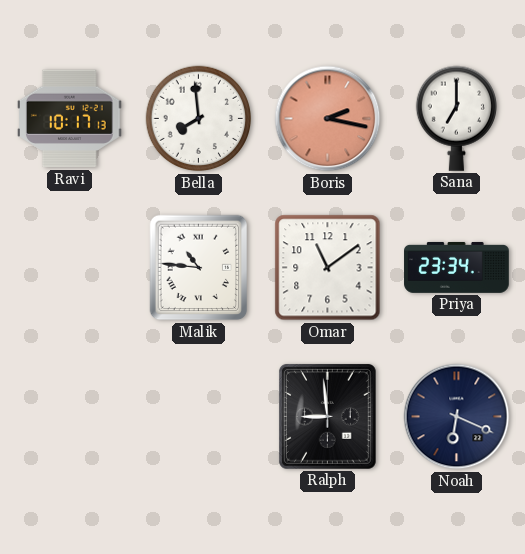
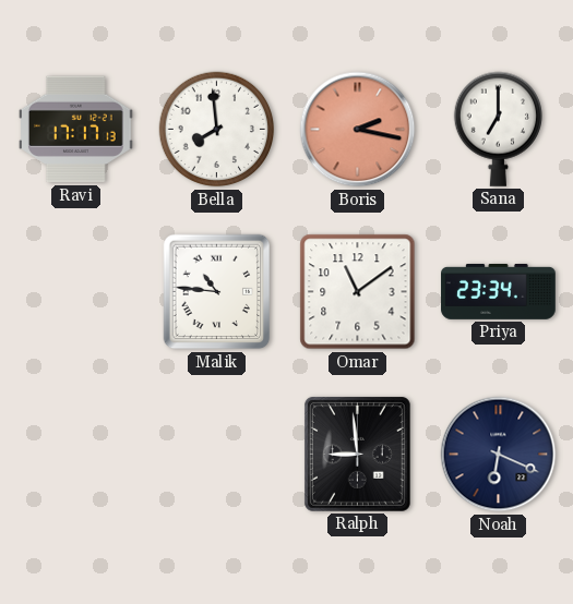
Ravi: 10:17 -> 17:17 (76, 130)
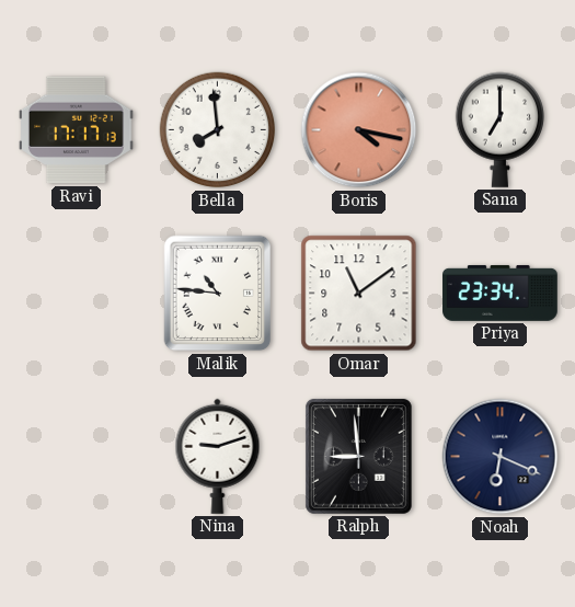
Boris: 2:17 -> 4:17 (359, 130)
Nina: none -> 9:12 (218, 456)
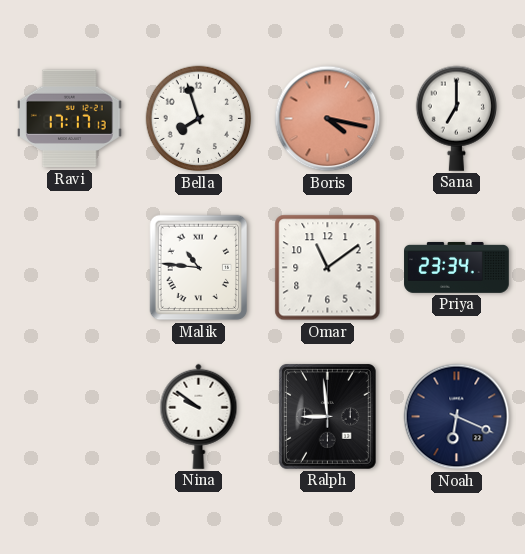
Bella: 7:59 -> 7:57 (199, 119)
Nina: 9:12 -> 9:51 (199, 416)
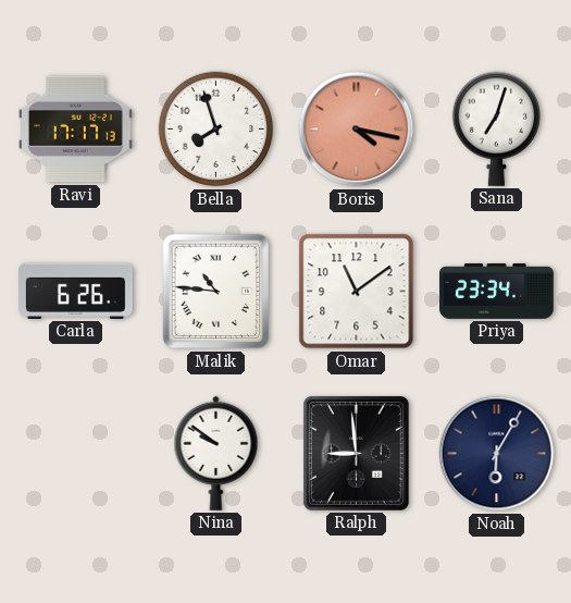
Sana: 7:00 -> 7:03 (496, 128)
Carla: none -> 6:26 (76, 291)
Noah: 6:19 -> 6:05 (497, 454)
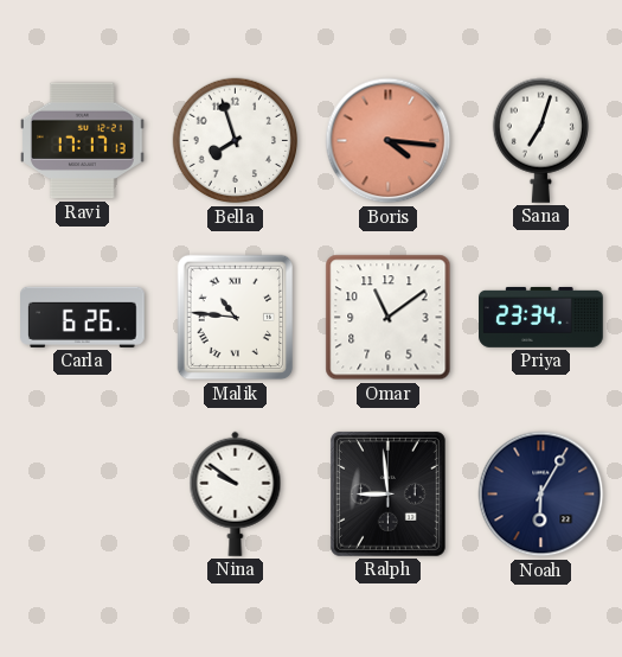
Boris: 4:17 -> 4:16 (389, 141)
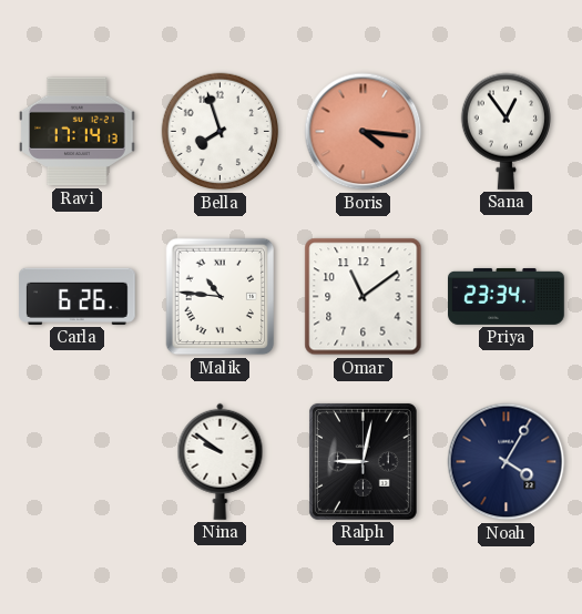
Ravi: 17:17 -> 17:14 (78, 132)
Sana: 7:03 -> 12:54 (506, 131)
Ralph: 8:59 -> 9:02 (363, 461)
Noah: 6:05 -> 4:05 (507, 462)
